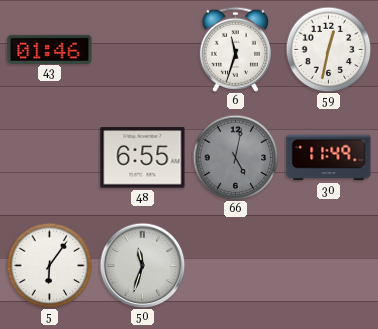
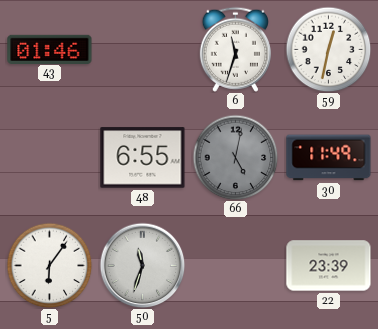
22: none -> 23:39 (329, 266)
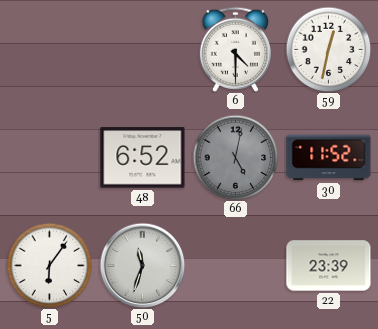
43: 01:46 -> none (50, 49)
6: 11:33 -> 4:30 (235, 49)
48: 6:55 -> 6:52 (143, 158)
30: 11:49 -> 11:52 (329, 158)
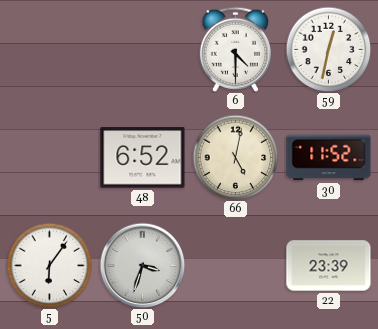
66 dial: grey -> cream (235, 157)
50: 11:33 -> 3:33 (142, 265)
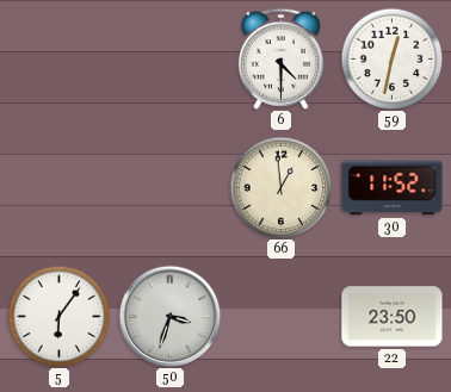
48: 6:52 -> none (143, 158)
66: 5:02 -> 12:59 (280, 187)
22: 23:39 -> 23:50 (393, 317)
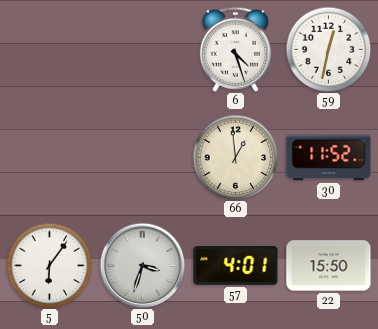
6: 4:30 -> 4:27 (235, 49)
57: none -> 4:01 (236, 266)
22: 23:50 -> 15:50 (329, 266)
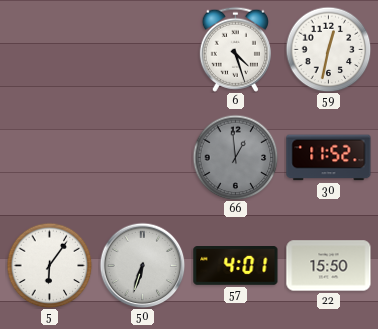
66 dial: cream -> grey (235, 157)
50: 3:33 -> 6:33 (142, 265)
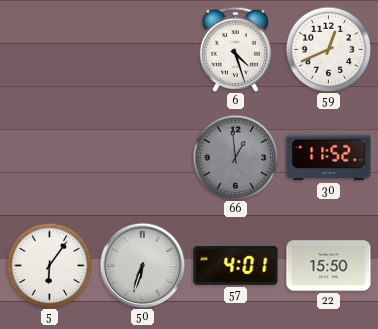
59: 12:32 -> 12:41 (328, 49)
